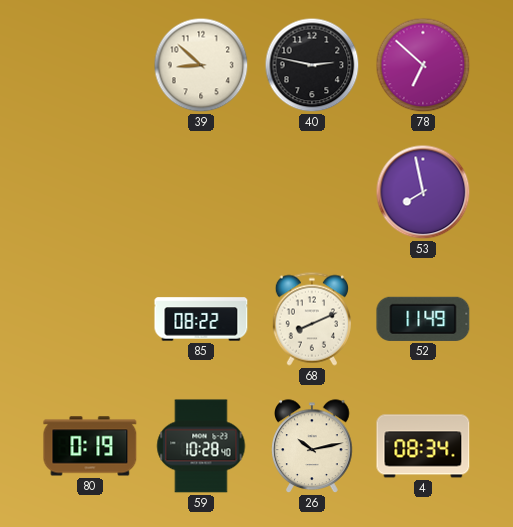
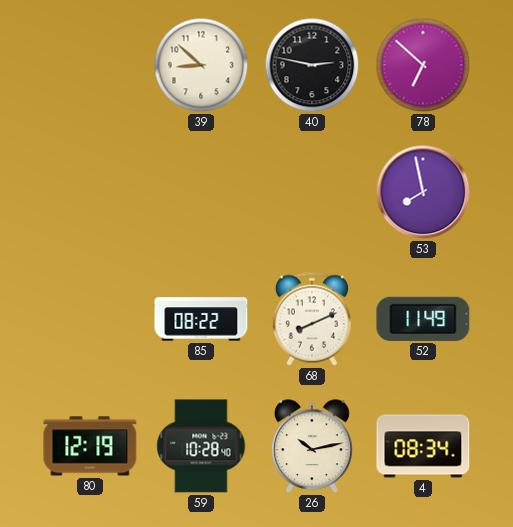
80: 0:19 -> 12:19 (90, 446)
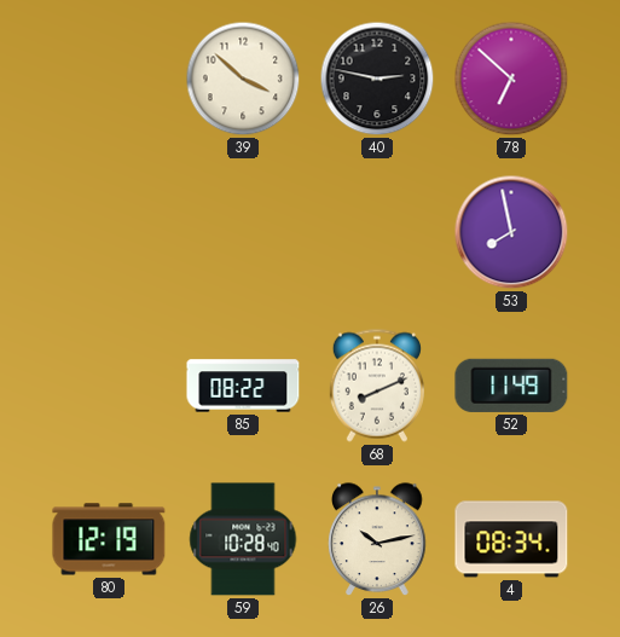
39: 8:52 -> 3:52 (243, 79)
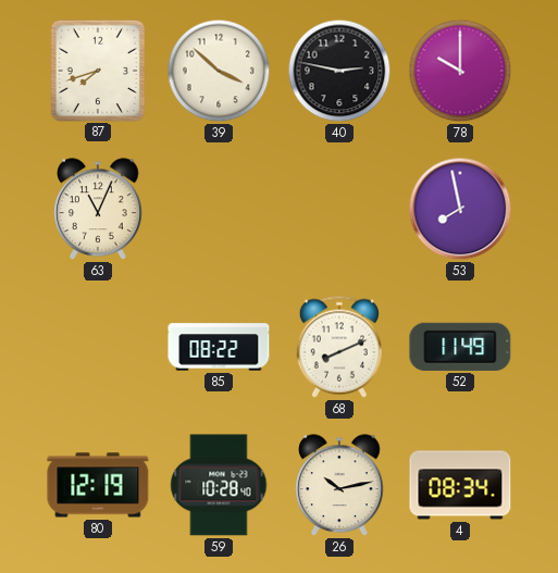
87: none -> 7:42 (97, 70)
78: 6:52 -> 10:00 (460, 71)
63: none -> 11:04 (98, 210)
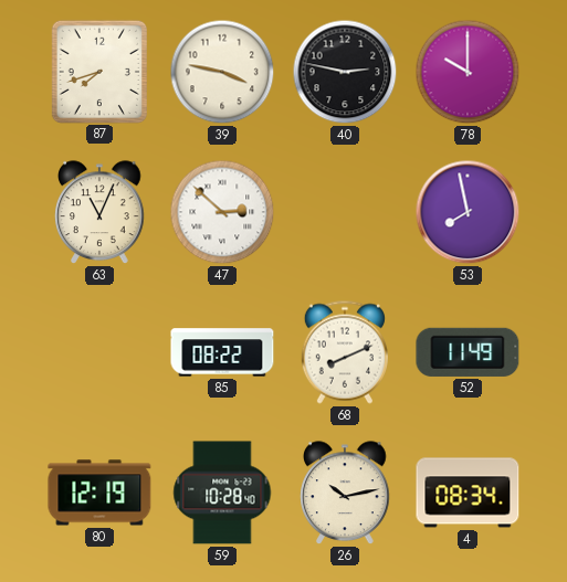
39: 3:52 -> 3:47 (222, 72)
47: none -> 2:52 (222, 212)
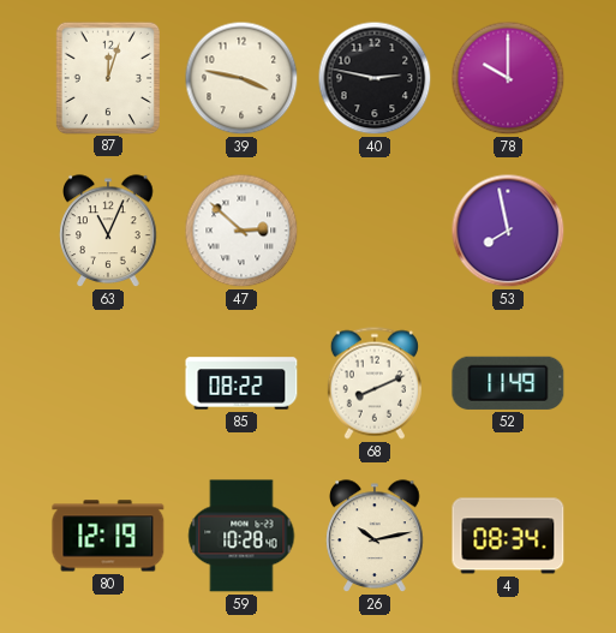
87: 7:42 -> 12:03 (107, 77)
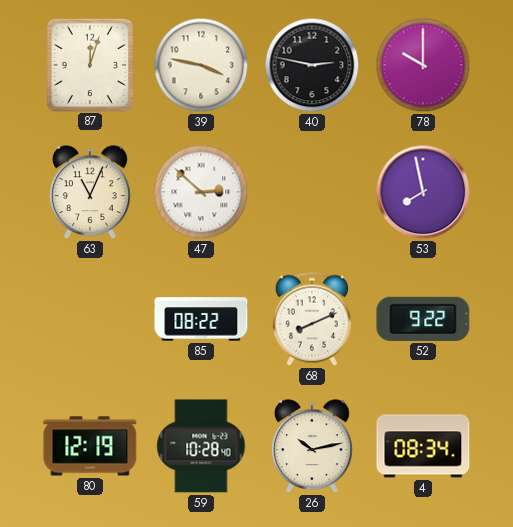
52: 11:49 -> 9:22 (423, 319)
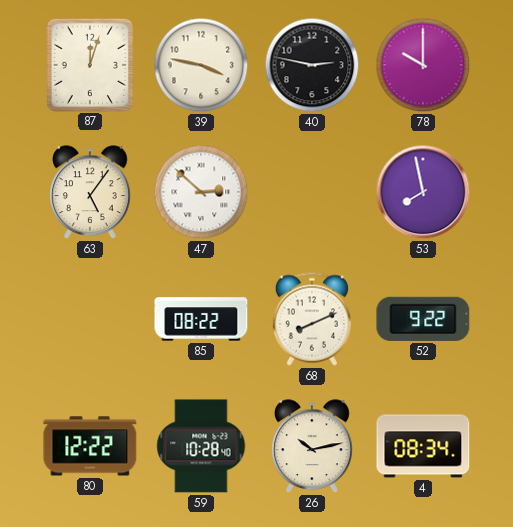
63: 11:04 -> 5:06 (90, 193)
80: 12:19 -> 12:22 (90, 446)
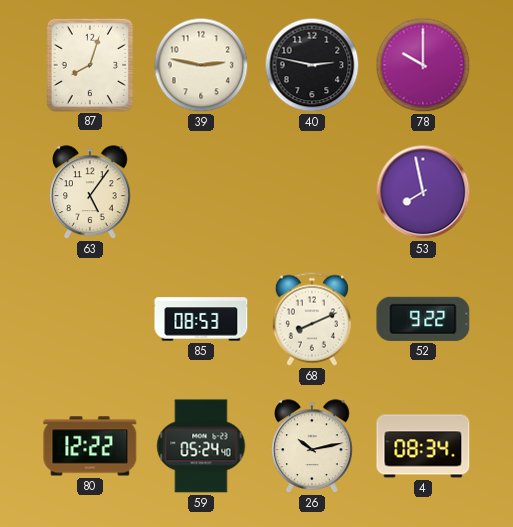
87: 12:03 -> 8:03 (89, 64)
39: 3:47 -> 2:47 (201, 65)
47: 2:52 -> none (201, 192)
85: 08:22 -> 08:53 (201, 319)
59: 10:28 -> 05:24 (201, 446)
